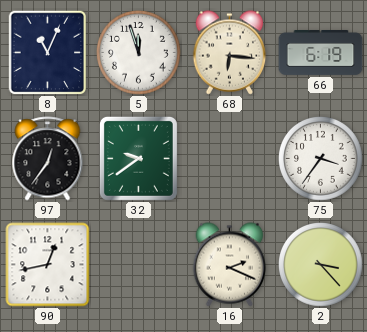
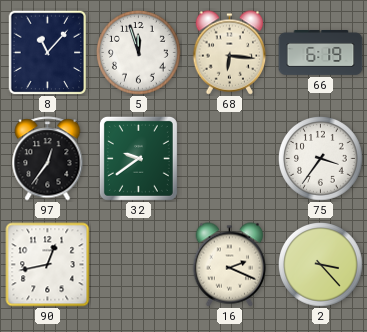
8: 11:04 -> 11:07 (48, 52)
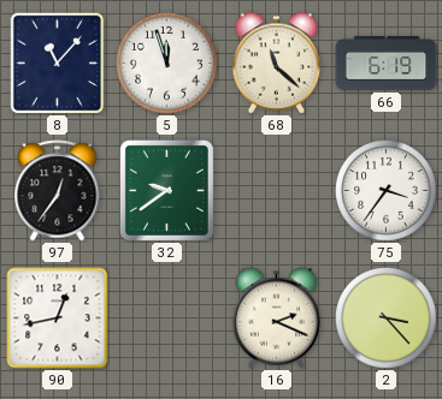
68: 6:16 -> 11:22 (277, 64)
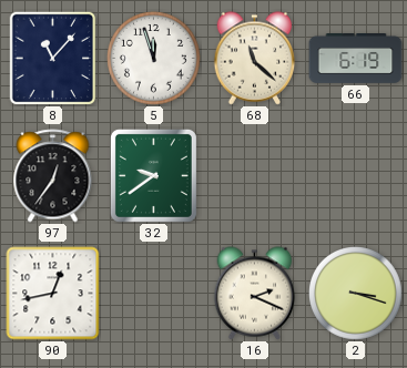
75: 3:36 -> none (387, 191)
2: 3:23 -> 3:18 (356, 294)
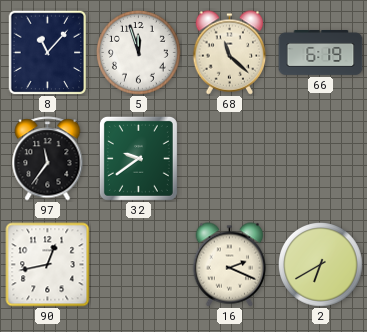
97: 12:36 -> 11:36 (48, 159)
2: 3:18 -> 6:40 (321, 265)
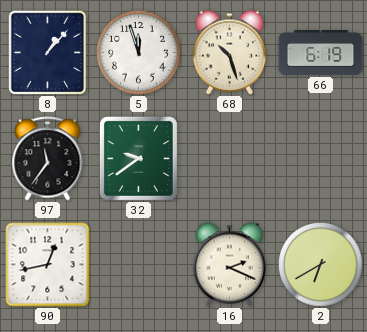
8: 11:07 -> 1:07 (48, 52)
68: 11:22 -> 10:27 (230, 53)
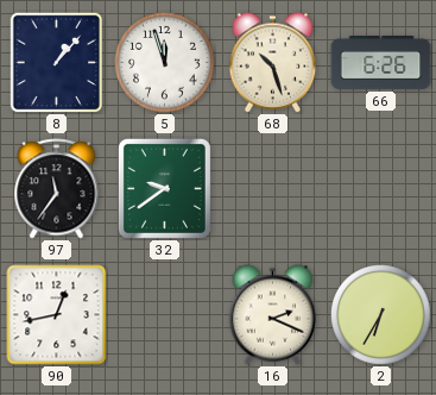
66: 6:19 -> 6:26 (381, 63)
2: 6:40 -> 6:35 (381, 315)
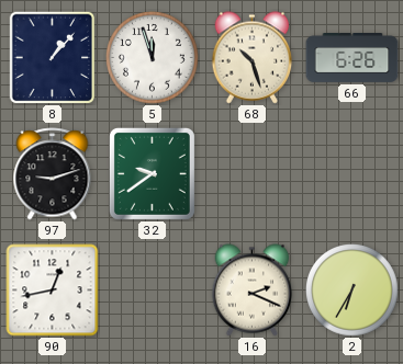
97: 11:36 -> 9:12 (53, 174)
